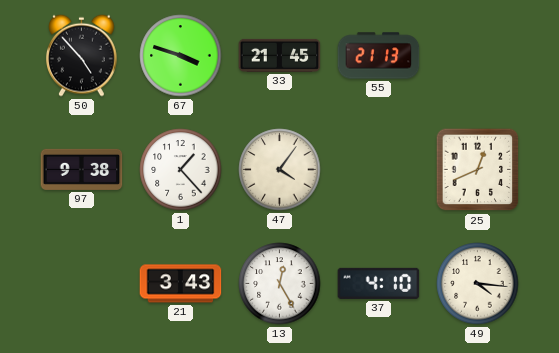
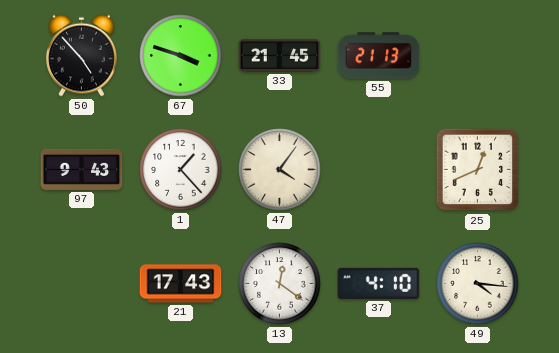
97: 9:38 -> 9:43 (82, 169)
21: 3:43 -> 17:43 (181, 284)
13: 12:25 -> 12:21 (280, 284)
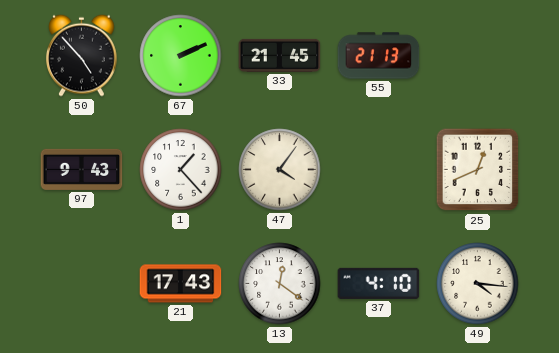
67: 3:48 -> 2:11 (181, 56)
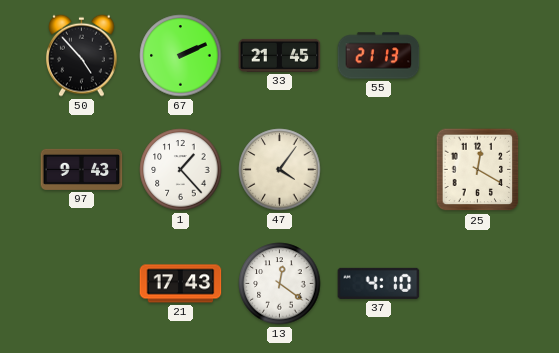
25: 12:41 -> 12:20 (478, 170)
49: 4:16 -> none (478, 284)
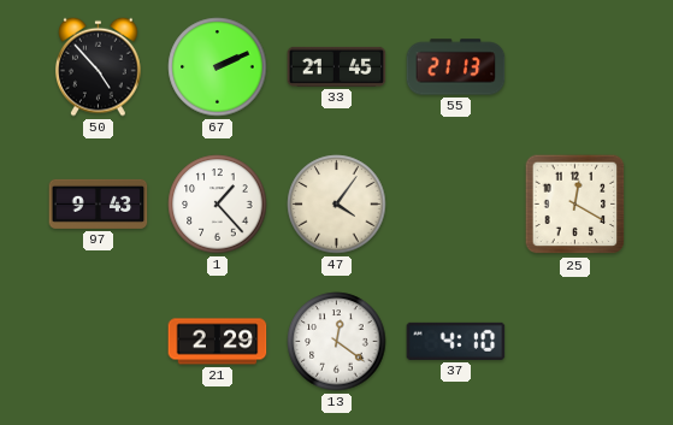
21: 17:43 -> 2:29 (218, 342)
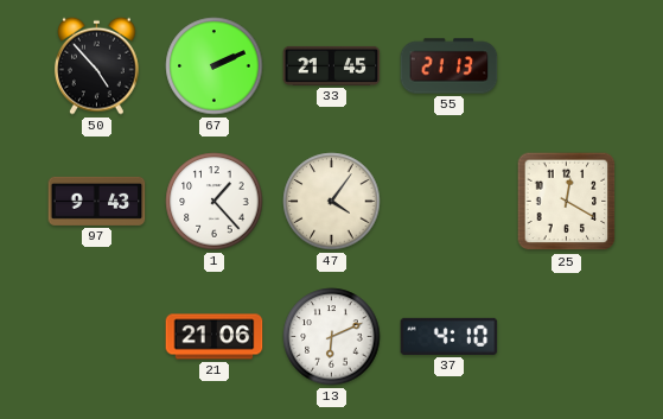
21: 2:29 -> 21:06 (215, 337)
13: 12:21 -> 6:11 (332, 337)
